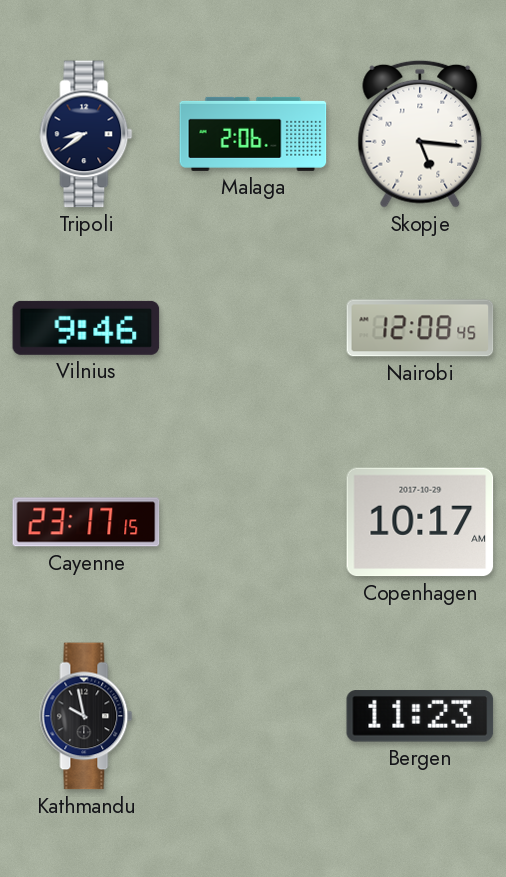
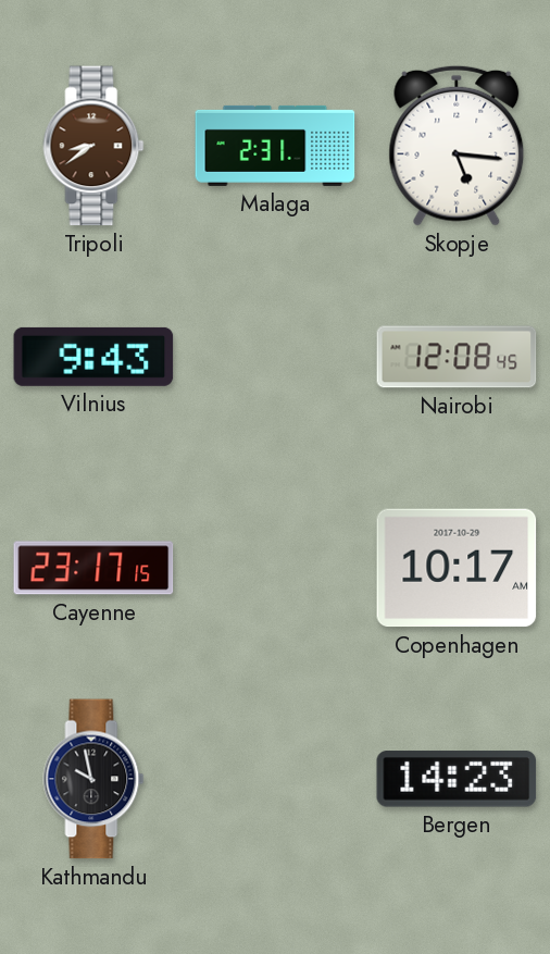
Tripoli dial: navy -> brown (93, 146)
Malaga: 2:06 -> 2:31 (275, 146)
Vilnius: 9:46 -> 9:43 (93, 357)
Bergen: 11:23 -> 14:23 (457, 779)
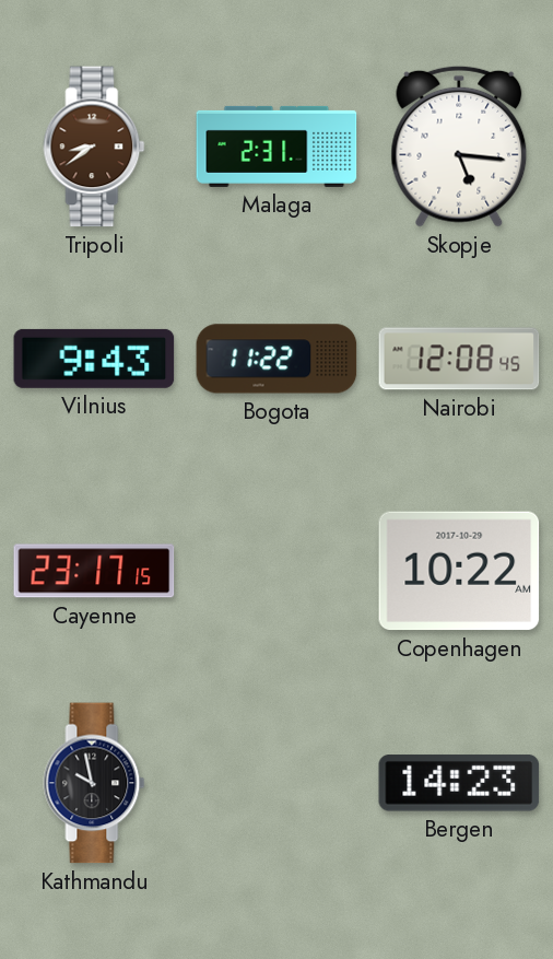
Bogota: none -> 11:22 (276, 359)
Copenhagen: 10:17 -> 10:22 (459, 571)
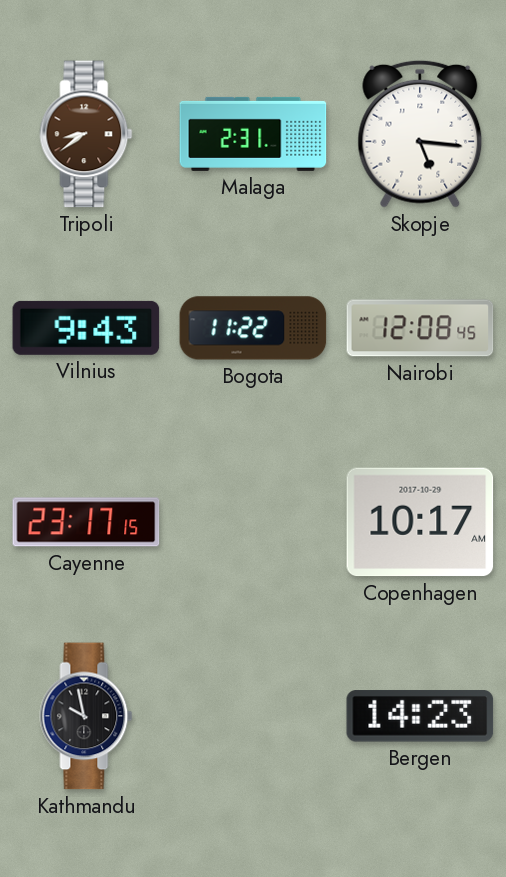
Copenhagen: 10:22 -> 10:17 (420, 522)
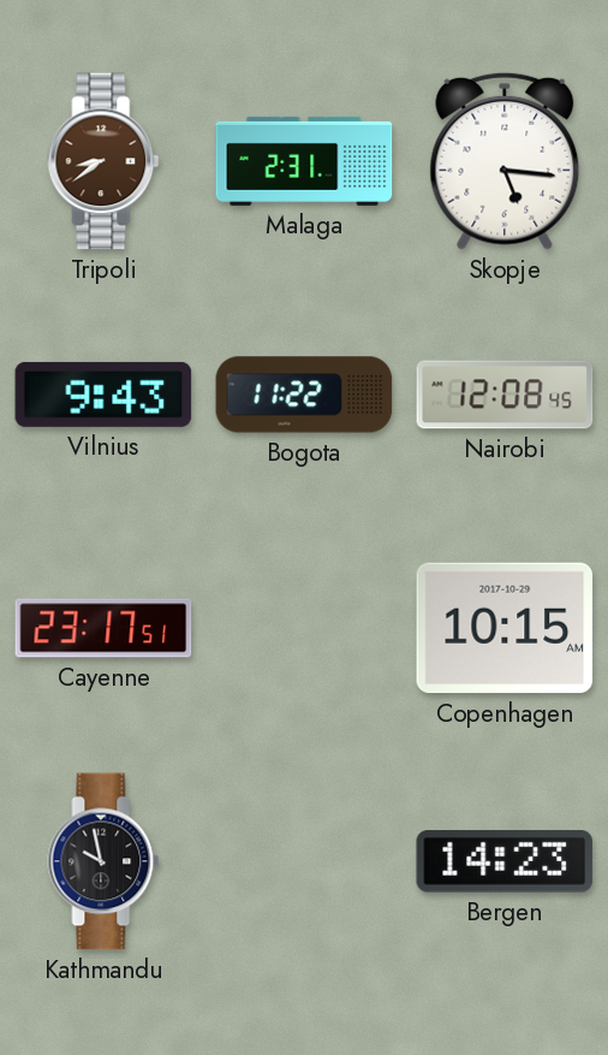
Cayenne: 23:17:15 -> 23:17:51 (103, 628)
Copenhagen: 10:17 -> 10:15 (505, 628)
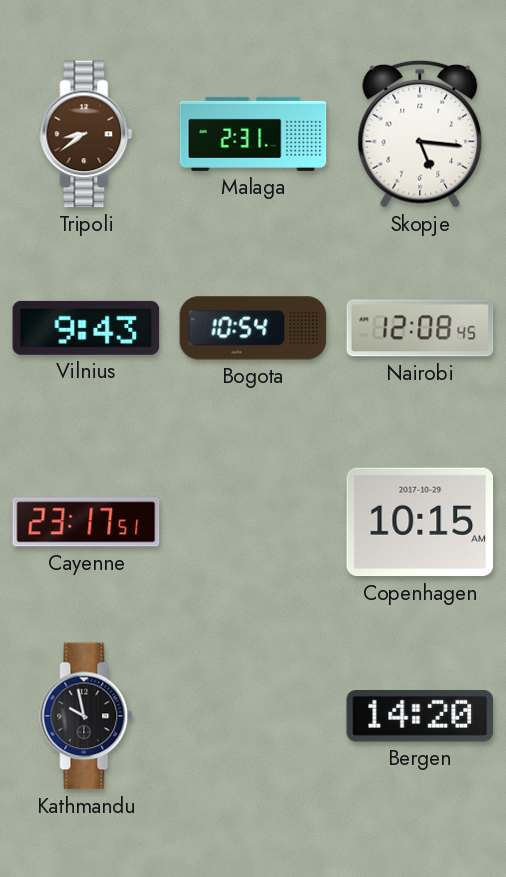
Bogota: 11:22 -> 10:54 (253, 328)
Bergen: 14:23 -> 14:20 (420, 716)
